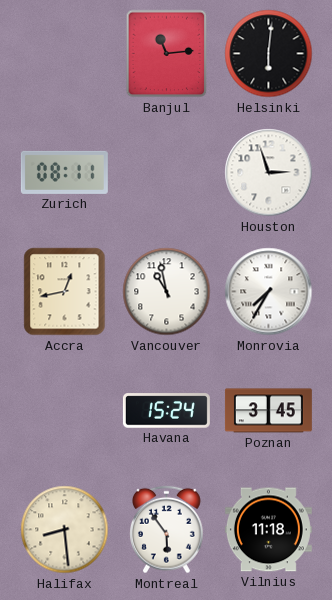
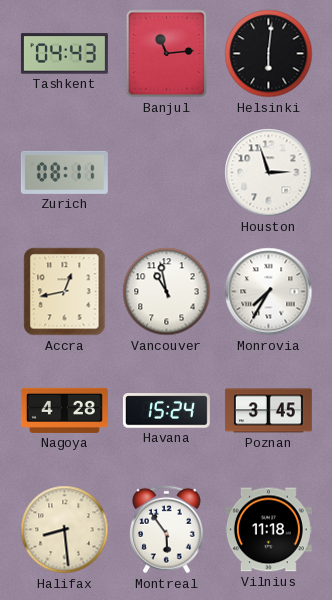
Tashkent: none -> 04:43 (64, 54)
Nagoya: none -> 4:28 (64, 410)
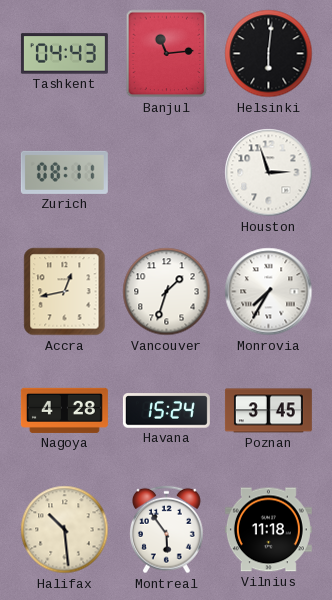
Vancouver: 10:58 -> 1:33 (167, 292)
Halifax: 8:29 -> 10:29 (65, 530)
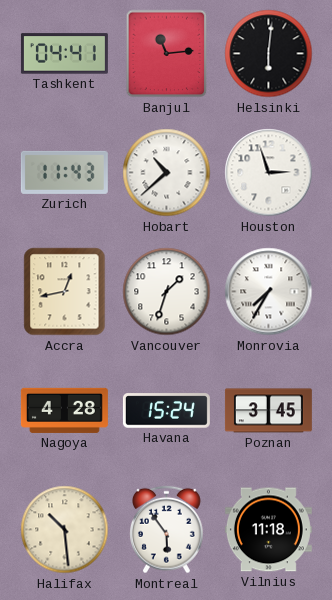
Tashkent: 04:43 -> 04:41 (64, 54)
Zurich: 08:11 -> 11:43 (64, 172)
Hobart: none -> 10:38 (167, 173)
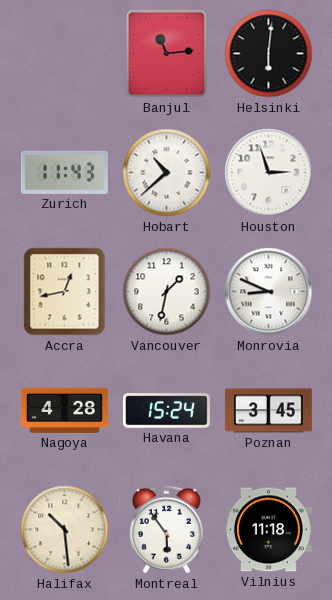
Tashkent: 04:41 -> none (64, 54)
Vancouver: 1:33 -> 1:32 (167, 292)
Monrovia: 7:35 -> 8:49 (269, 292)
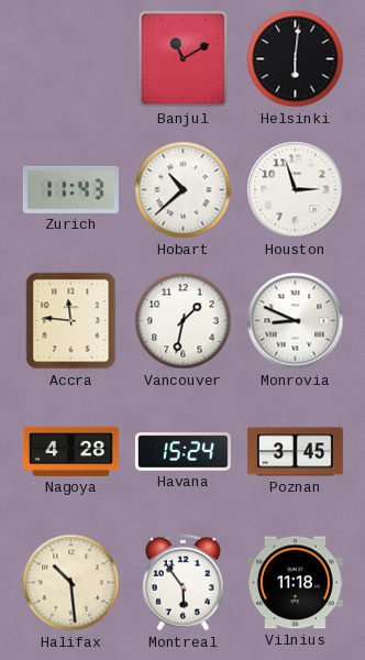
Banjul: 11:14 -> 11:10 (184, 59)
Accra: 12:43 -> 11:46 (71, 321)
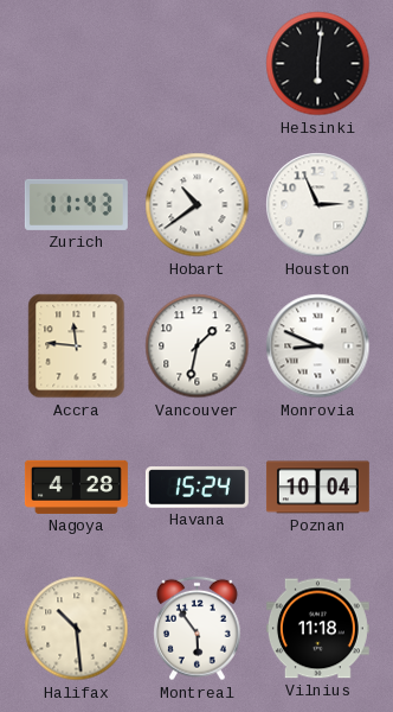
Banjul: 11:10 -> none (184, 59)
Hobart: 10:38 -> 10:39 (198, 205)
Houston: 2:57 -> 2:56 (318, 205)
Poznan: 3:45 -> 10:04 (317, 488)
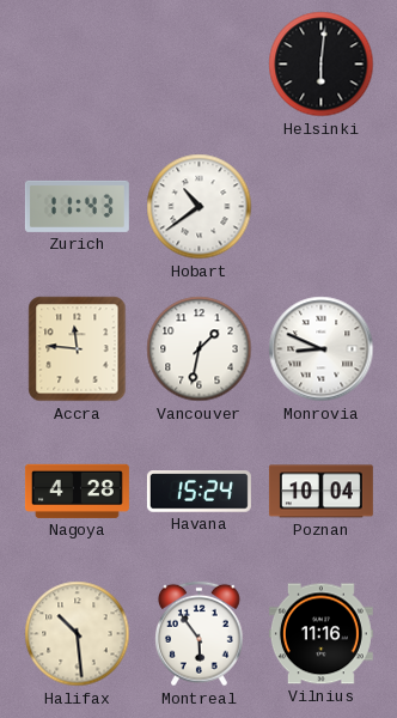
Houston: 2:56 -> none (318, 205)
Vilnius: 11:18 -> 11:16 (320, 634)
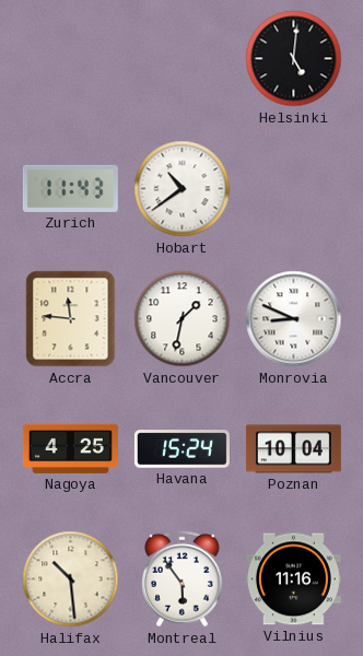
Helsinki: 6:01 -> 5:01 (294, 59)
Nagoya: 4:28 -> 4:25 (70, 448)
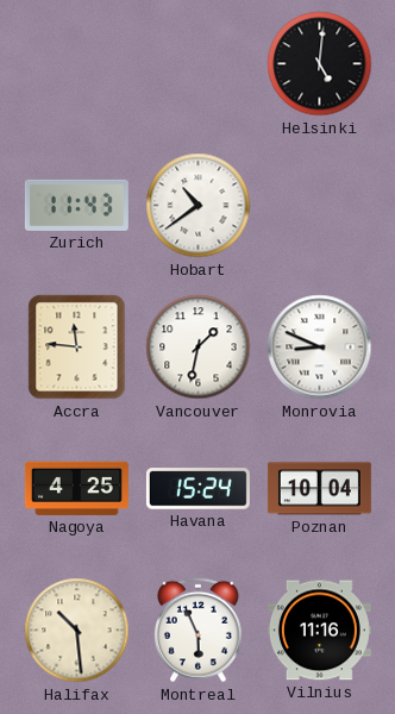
Montreal: 5:54 -> 5:56 (199, 631)
